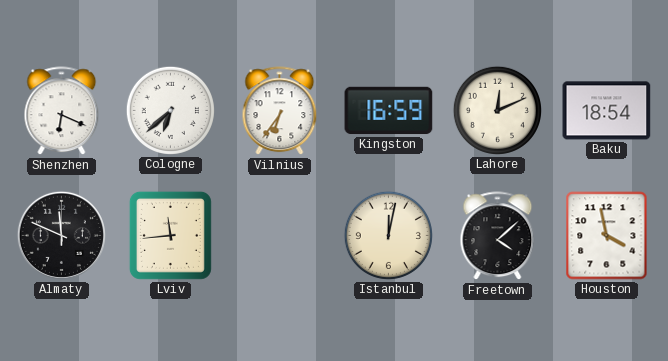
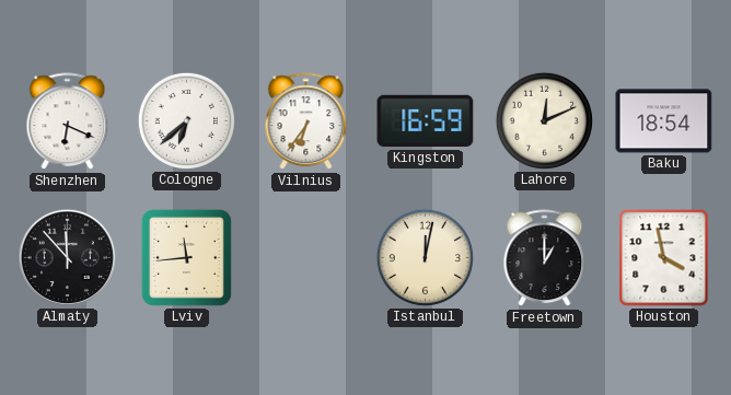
Almaty: 11:49 -> 11:53 (67, 257)
Freetown: 4:08 -> 1:00 (545, 258)
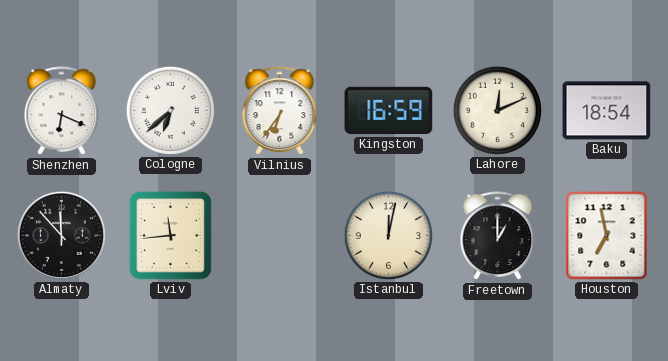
Houston: 3:58 -> 6:58 (607, 236)
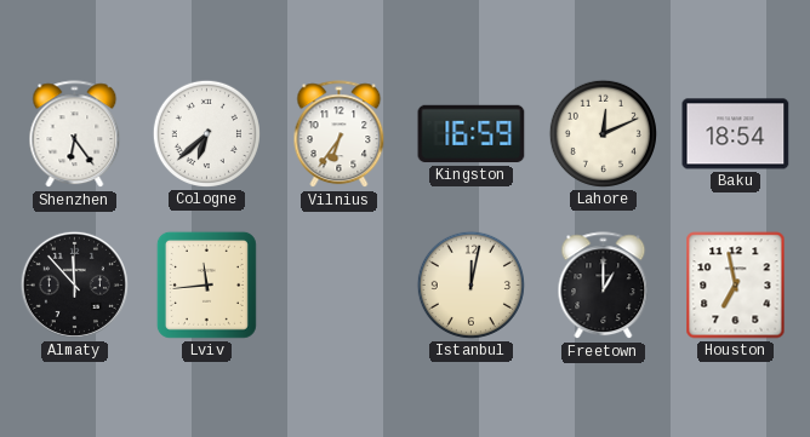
Shenzhen: 6:19 -> 6:24 (75, 134)
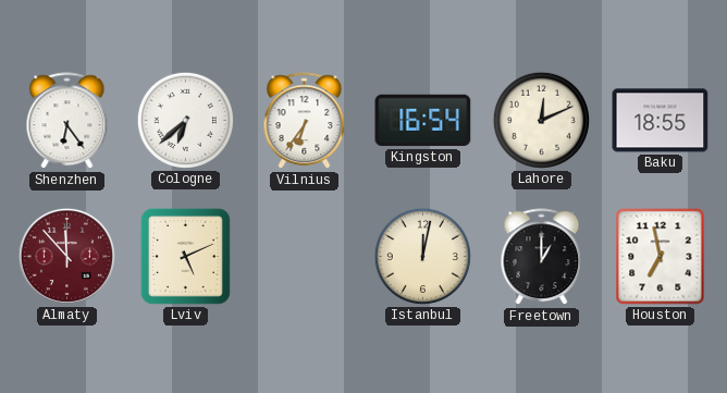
Kingston: 16:59 -> 16:54 (423, 121)
Baku: 18:54 -> 18:55 (661, 121)
Almaty dial: black -> burgundy (66, 256)
Lviv: 11:44 -> 5:11 (185, 256)
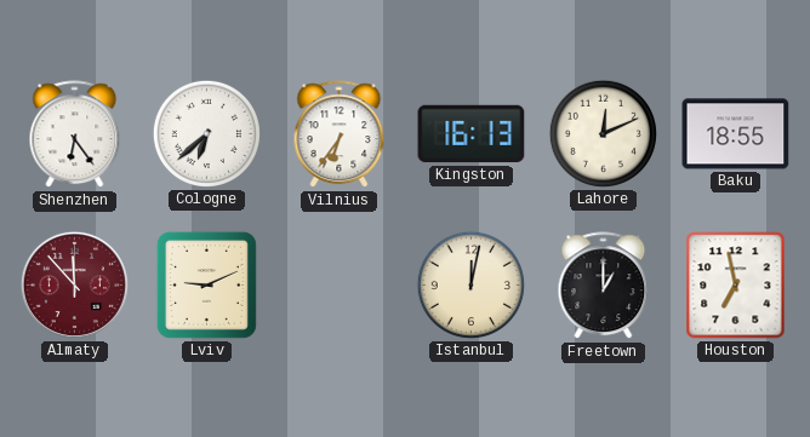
Kingston: 16:54 -> 16:13 (472, 134)
Lviv: 5:11 -> 9:11 (206, 284)
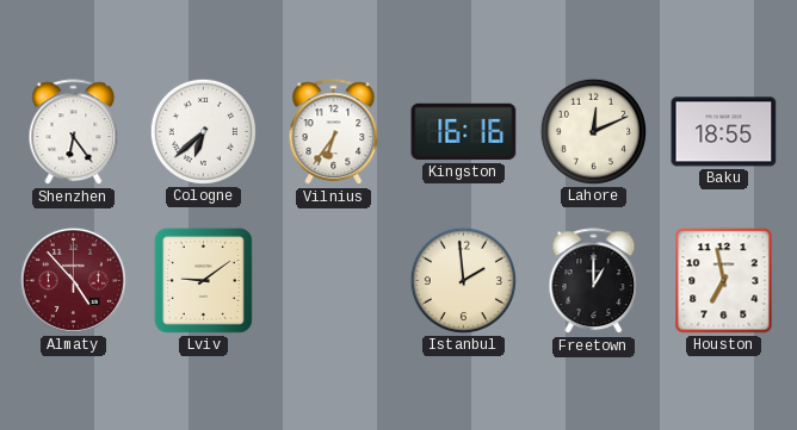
Kingston: 16:13 -> 16:16 (464, 132)
Almaty: 11:53 -> 4:53 (73, 280)
Lviv: 9:11 -> 9:09 (203, 280)
Istanbul: 12:02 -> 1:59 (463, 280)
